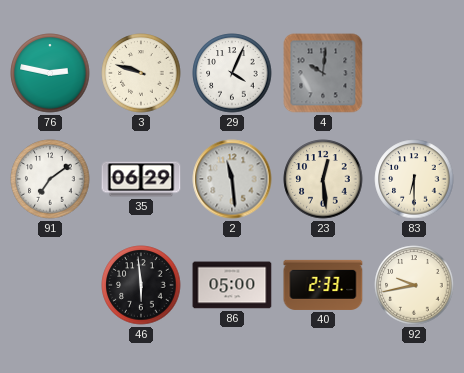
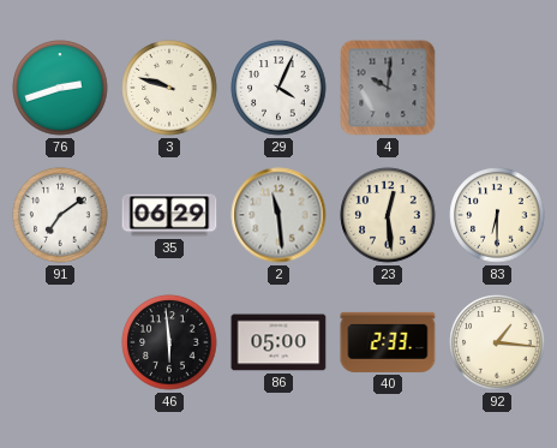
76: 2:47 -> 2:42 (60, 88)
92: 9:43 -> 1:16 (497, 342)
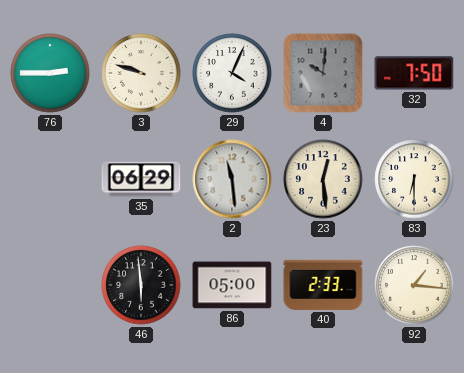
76: 2:42 -> 2:45 (50, 73)
32: none -> 7:50 (414, 73)
91: 7:09 -> none (60, 215)
